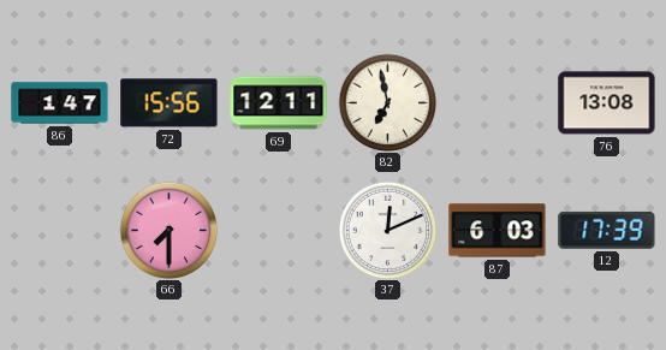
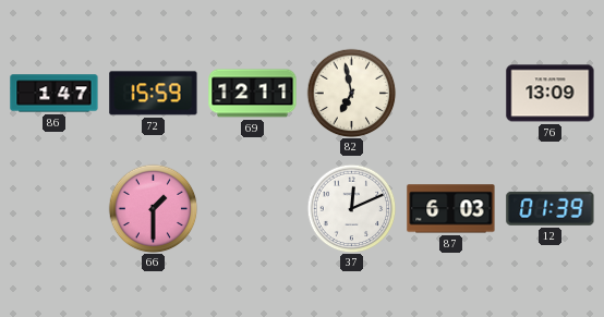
72: 15:56 -> 15:59 (154, 94)
76: 13:08 -> 13:09 (551, 94)
66: 7:30 -> 1:30 (153, 208)
12: 17:39 -> 01:39 (551, 208)
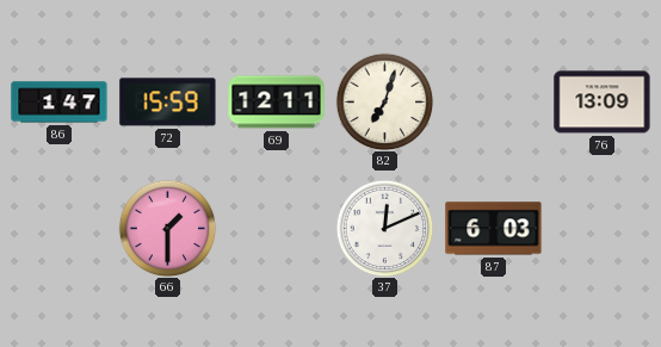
82: 6:58 -> 7:03 (384, 101)
12: 01:39 -> none (551, 208)
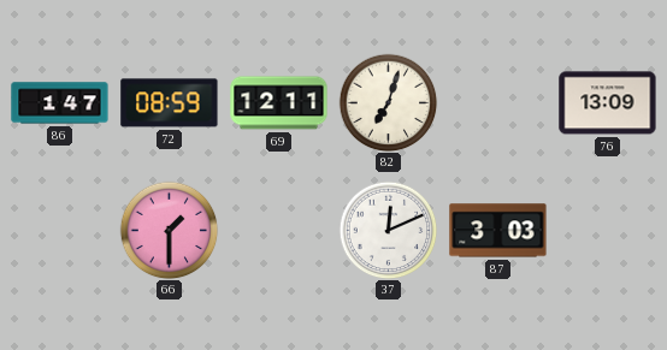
72: 15:59 -> 08:59 (170, 103)
87: 6:03 -> 3:03 (498, 231)
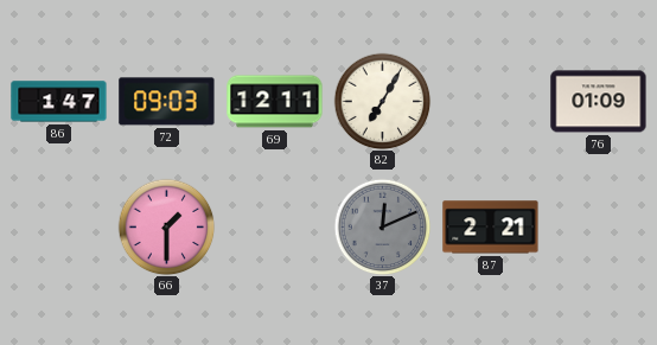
72: 08:59 -> 09:03 (167, 102)
82: 7:03 -> 7:05 (382, 101)
76: 13:09 -> 01:09 (599, 102)
37 dial: white -> grey (382, 226)
87: 3:03 -> 2:21 (491, 228)
